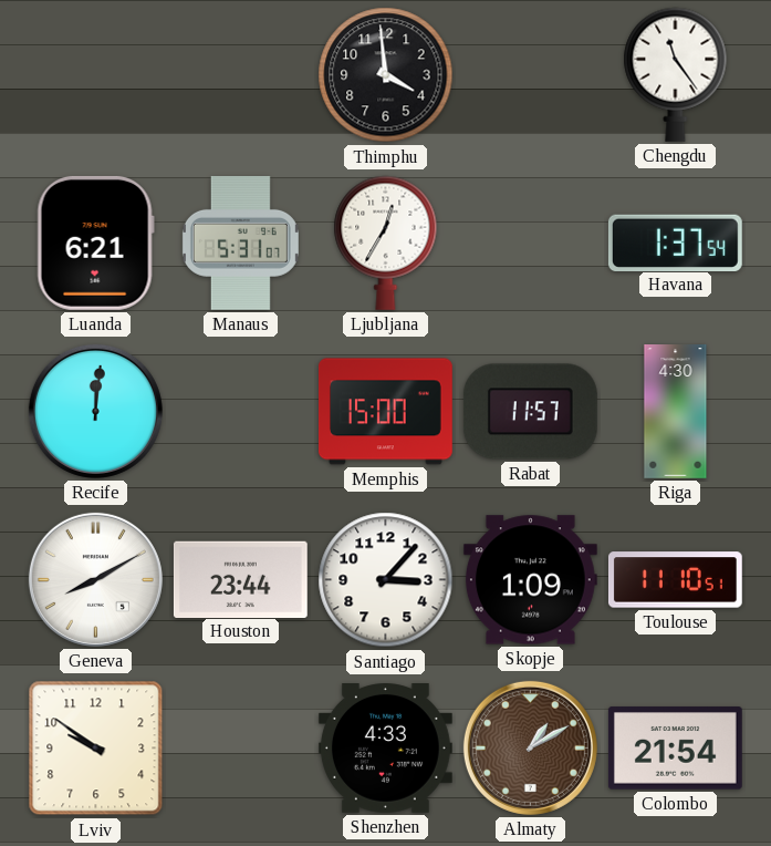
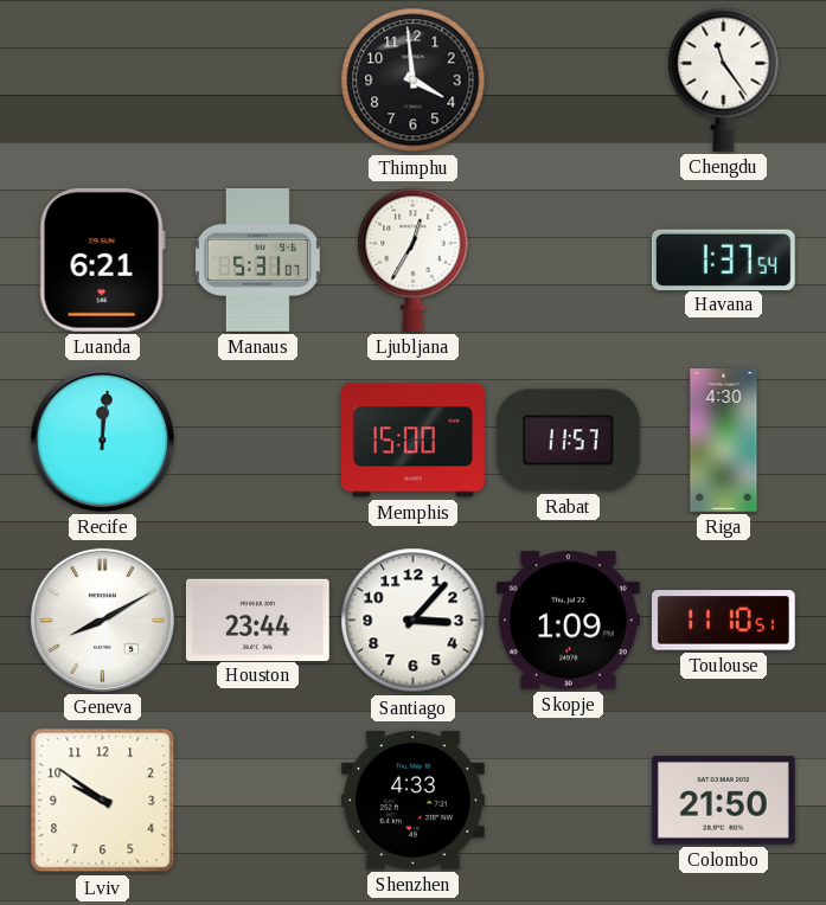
Almaty: 1:10 -> none (530, 747)
Colombo: 21:54 -> 21:50 (723, 801)
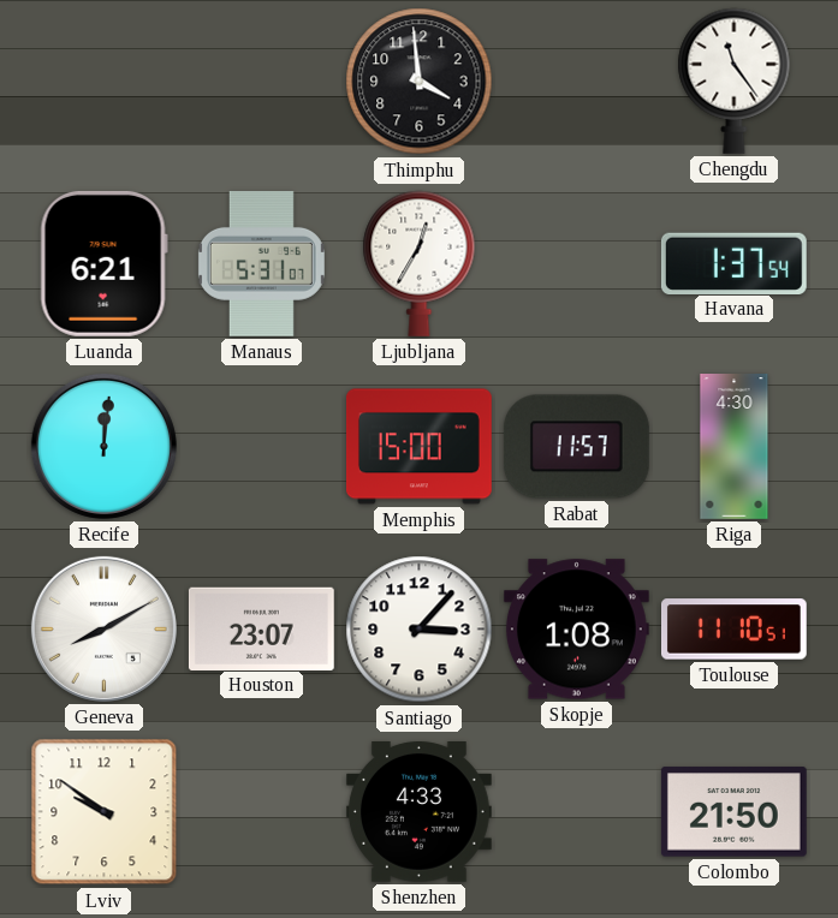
Houston: 23:44 -> 23:07 (261, 628)
Skopje: 1:09 -> 1:08 (576, 630)
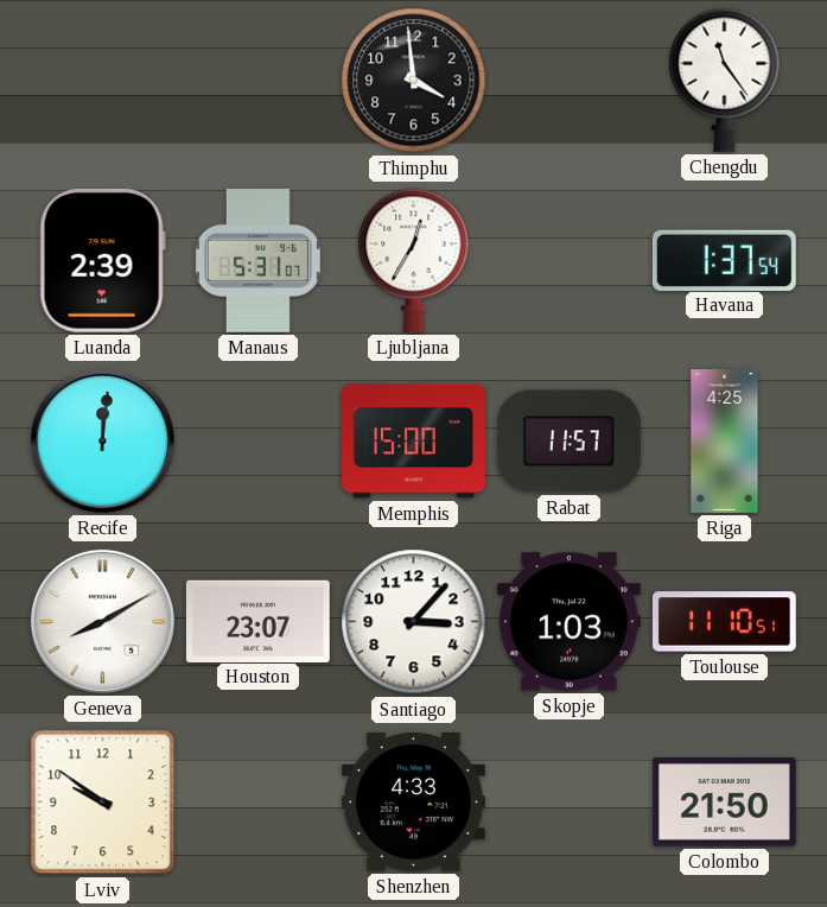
Luanda: 6:21 -> 2:39 (102, 260)
Riga: 4:30 -> 4:25 (725, 442)
Skopje: 1:08 -> 1:03 (568, 622)
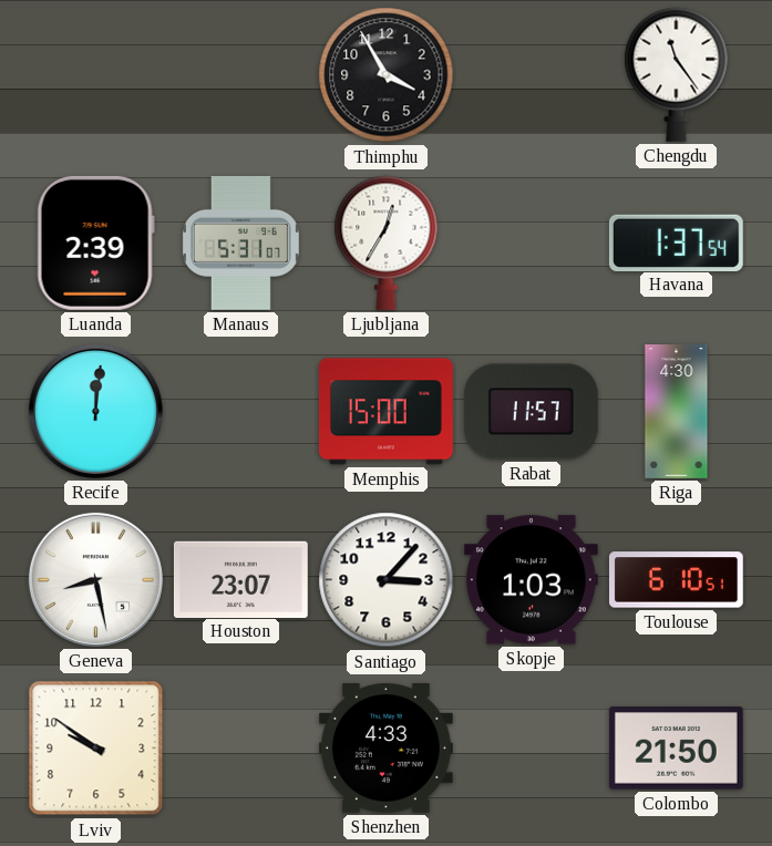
Thimphu: 3:59 -> 3:55 (387, 75)
Riga: 4:25 -> 4:30 (677, 412)
Geneva: 8:10 -> 8:28 (95, 579)
Toulouse: 11:10 -> 6:10 (676, 580)
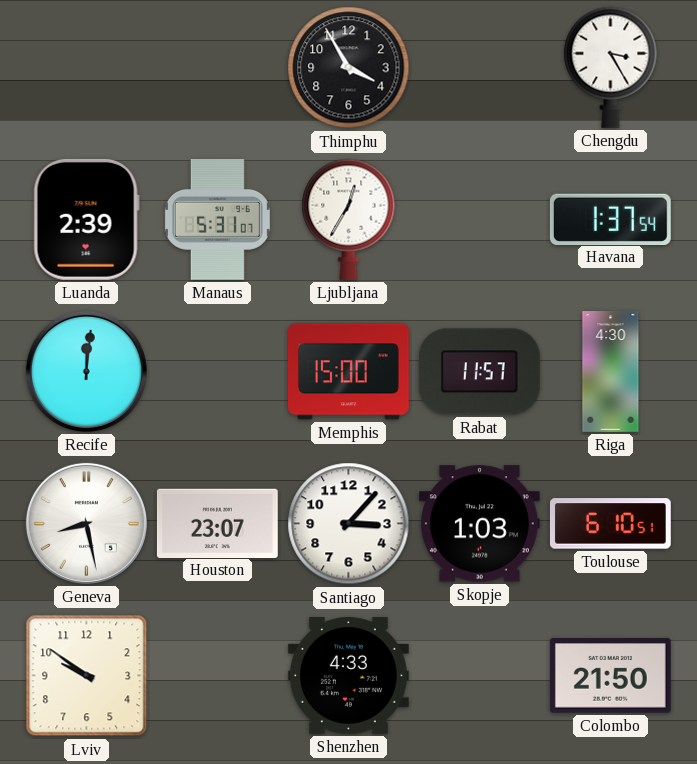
Chengdu: 11:24 -> 3:25 (611, 67)
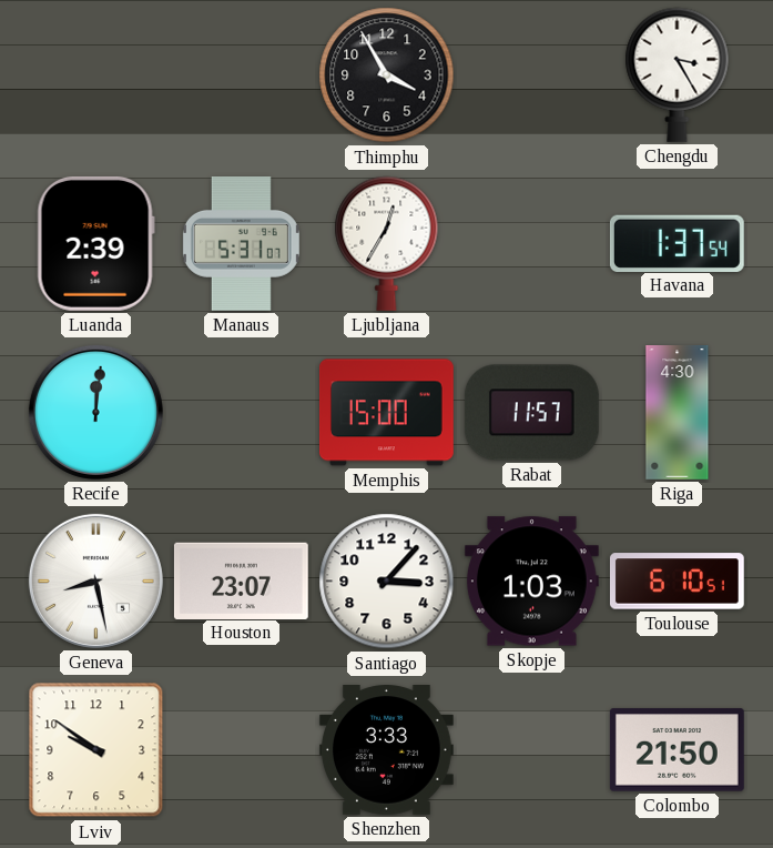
Shenzhen: 4:33 -> 3:33 (386, 750)
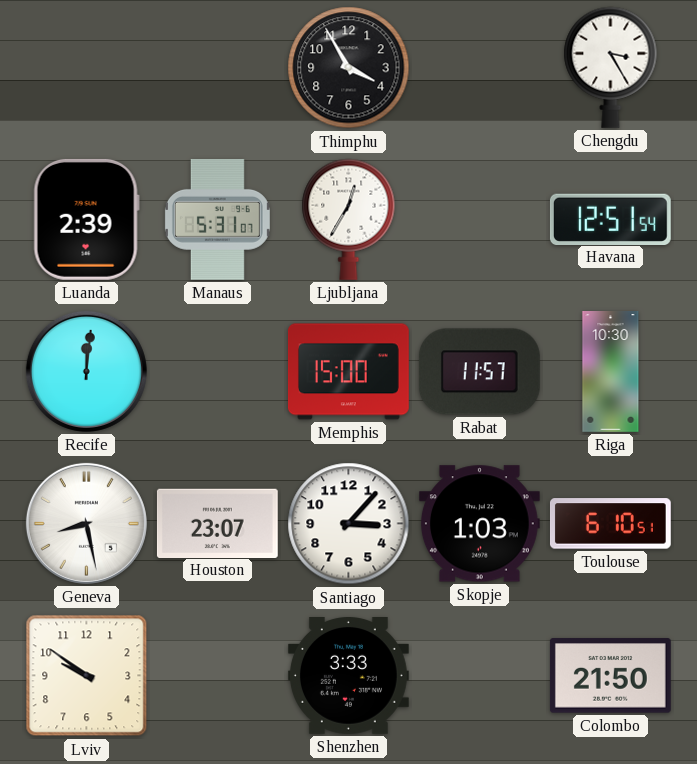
Havana: 1:37 -> 12:51 (610, 219)
Riga: 4:30 -> 10:30 (611, 372)
